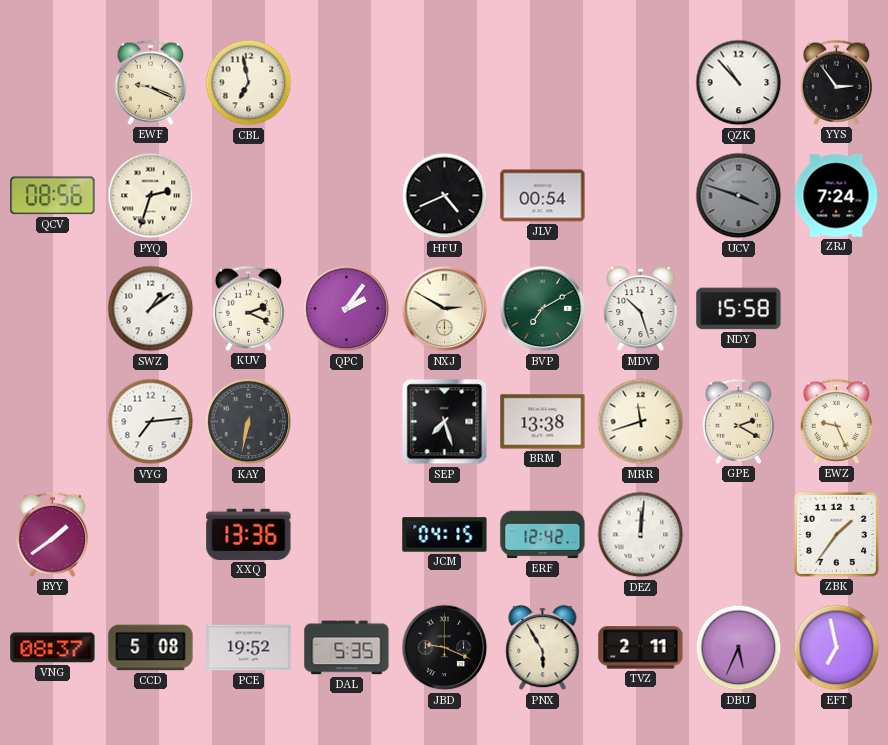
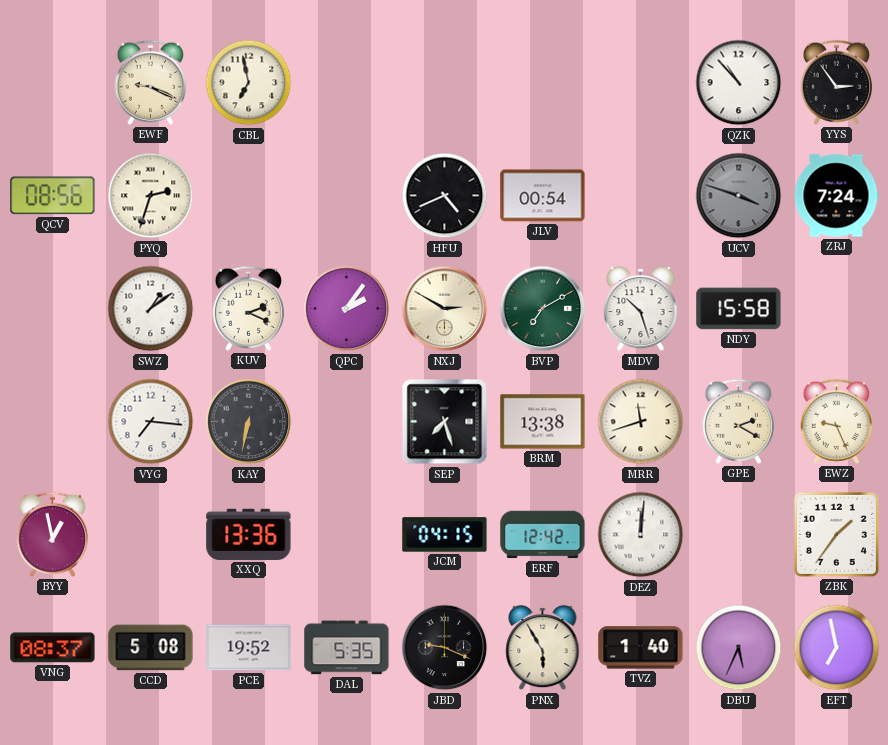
VYG: 7:14 -> 7:16 (151, 422)
BYY: 1:39 -> 12:58 (53, 534)
TVZ: 2:11 -> 1:40 (641, 648)
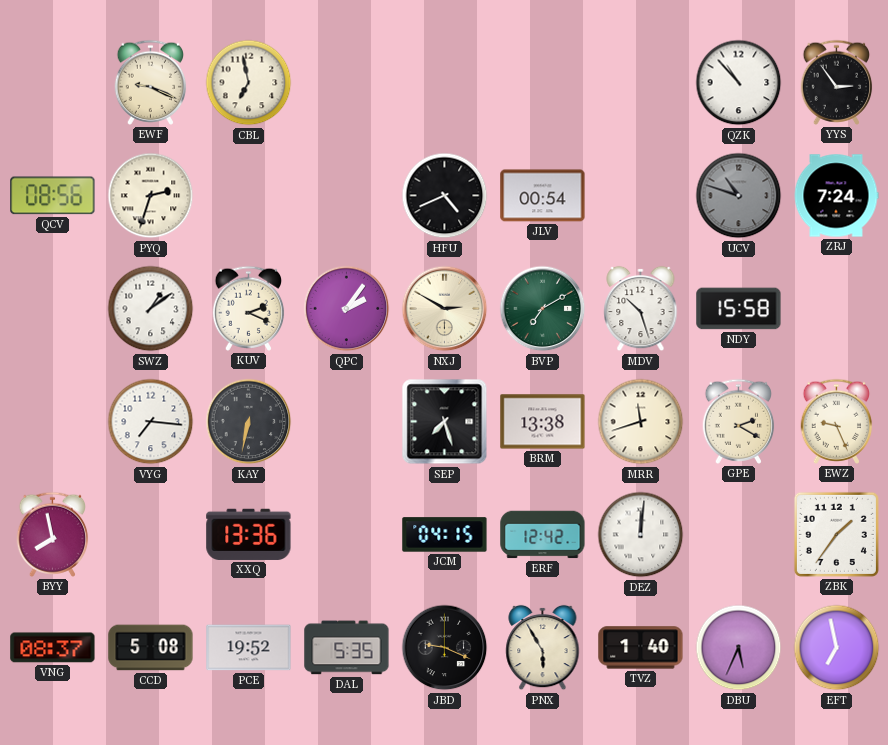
UCV: 3:48 -> 10:48 (739, 196)
BYY: 12:58 -> 7:58 (53, 534)
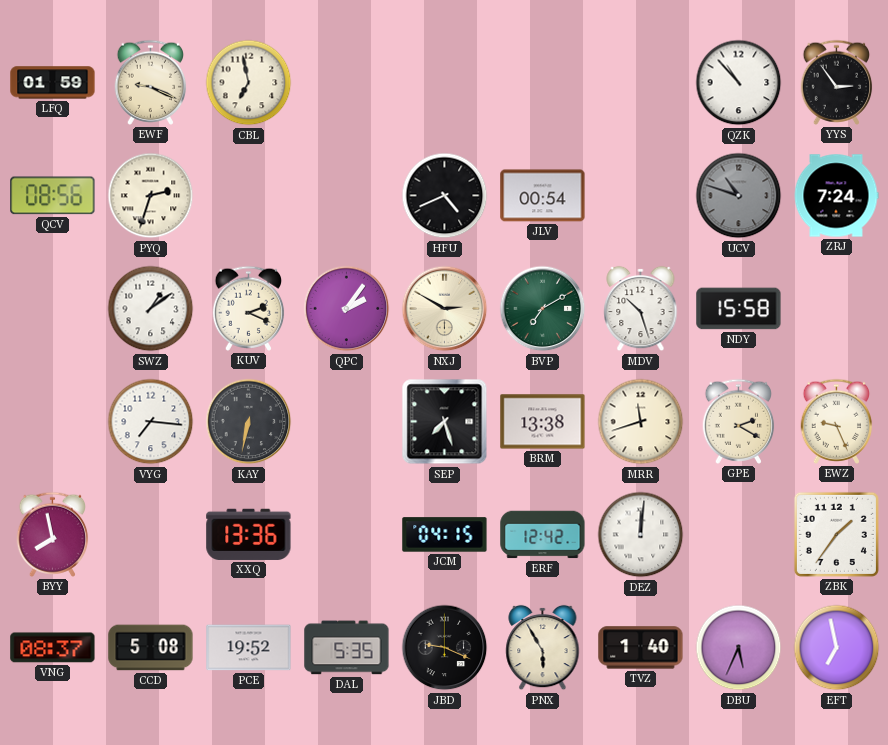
LFQ: none -> 01:59 (53, 83)
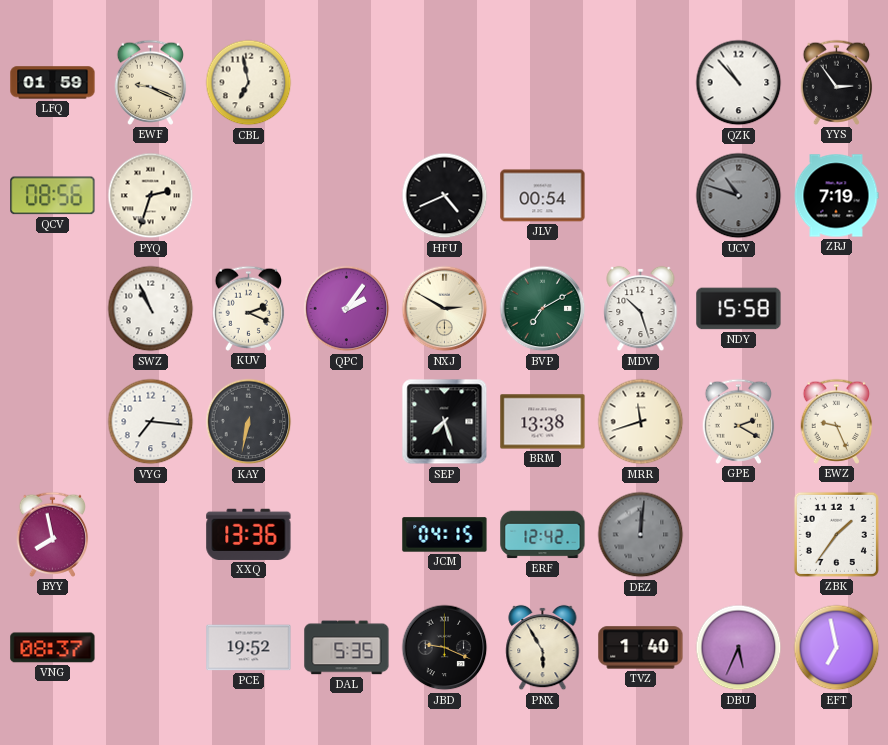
ZRJ: 7:24 -> 7:19 (836, 196)
SWZ: 1:09 -> 10:56 (151, 309)
DEZ dial: white -> grey (641, 535)
CCD: 5:08 -> none (151, 648)
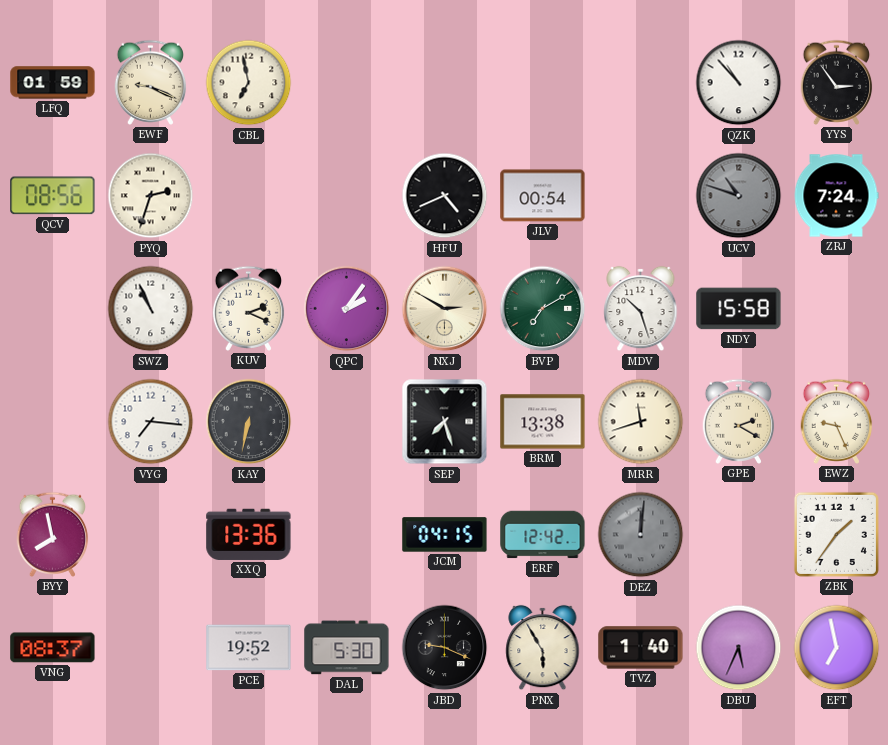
ZRJ: 7:19 -> 7:24 (836, 196)
DAL: 5:35 -> 5:30 (347, 648)
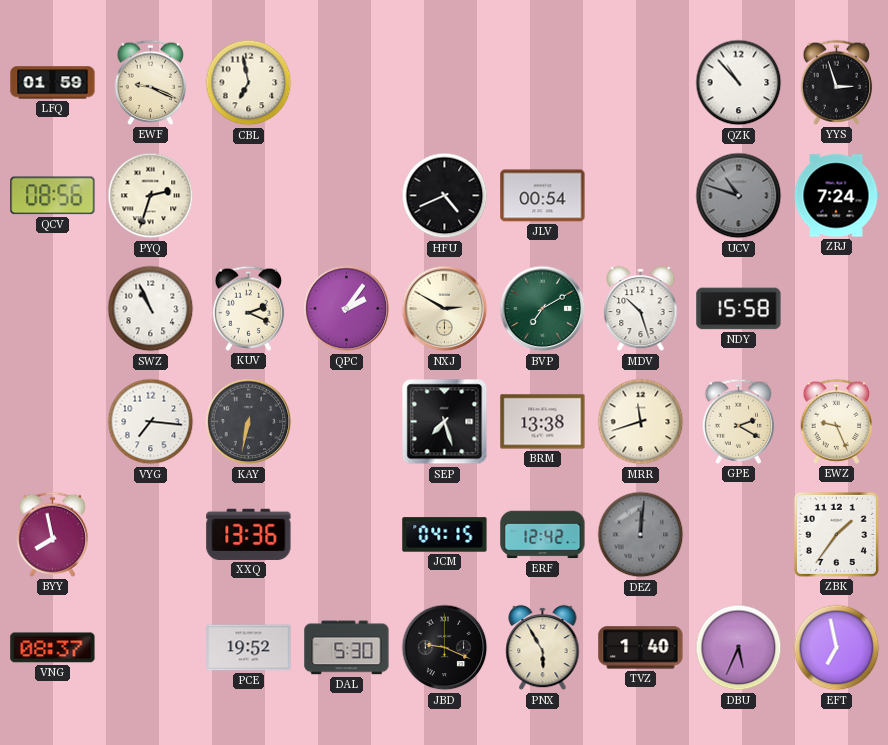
YYS: 2:54 -> 2:57 (837, 82)
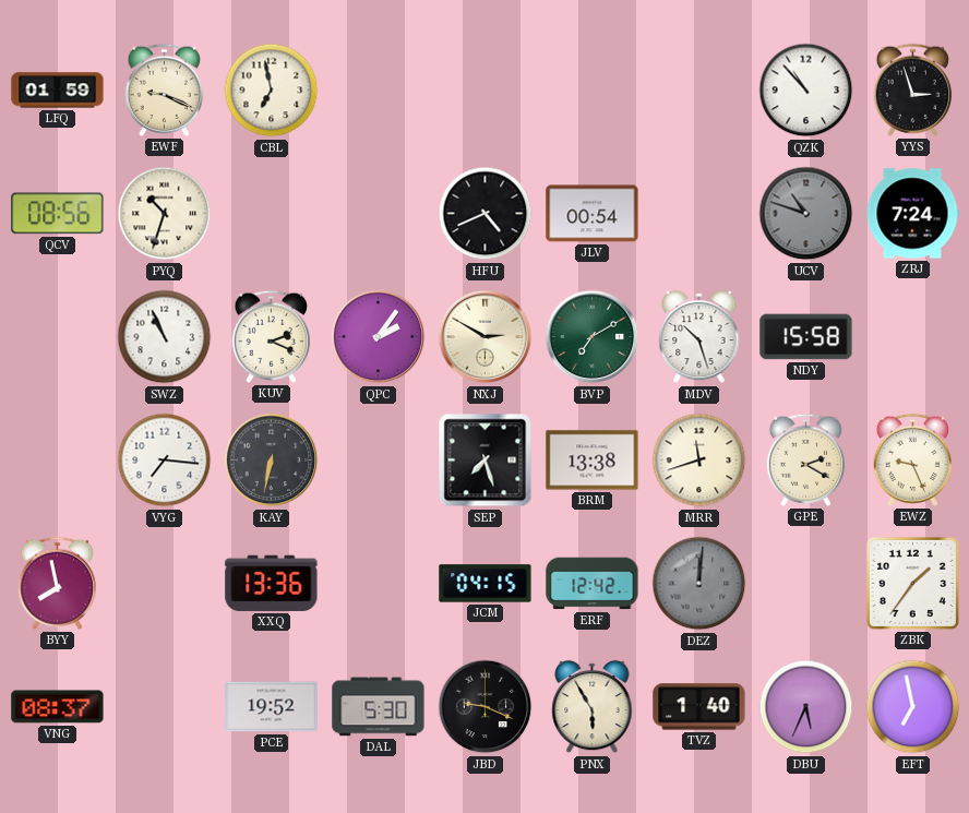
PYQ: 2:33 -> 10:33 (165, 214)
